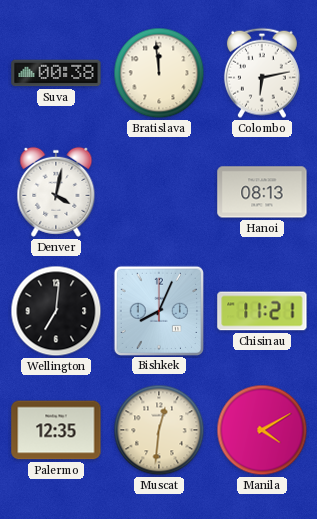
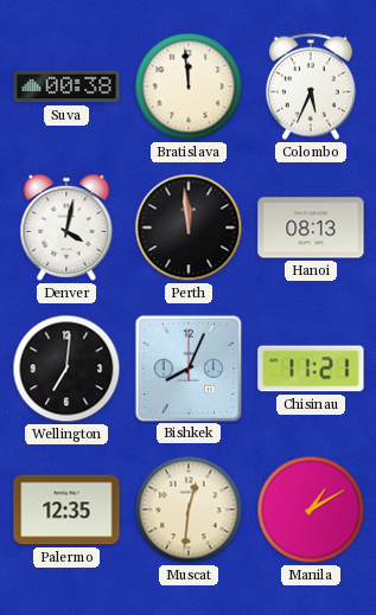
Colombo: 6:13 -> 5:34 (311, 87)
Perth: none -> 11:59 (189, 228)
Manila: 4:10 -> 1:10 (311, 510)
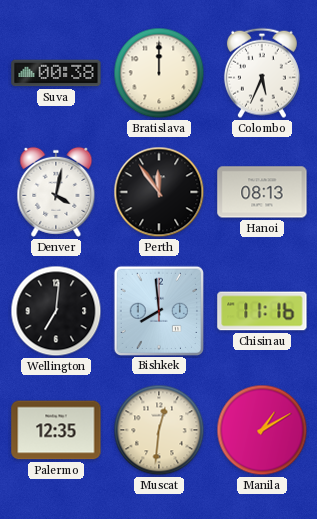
Bratislava: 11:59 -> 12:00 (159, 73)
Perth: 11:59 -> 11:54 (159, 192)
Bishkek: 8:04 -> 7:59 (158, 310)
Chisinau: 11:21 -> 11:16 (262, 311)
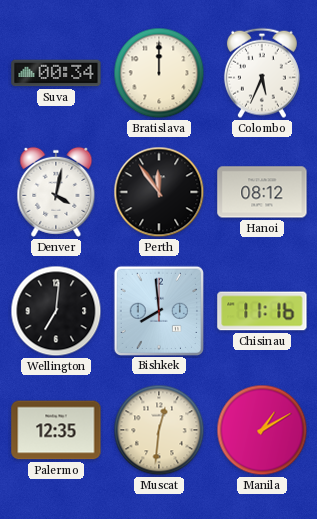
Suva: 00:38 -> 00:34 (56, 73)
Hanoi: 08:13 -> 08:12 (262, 192)
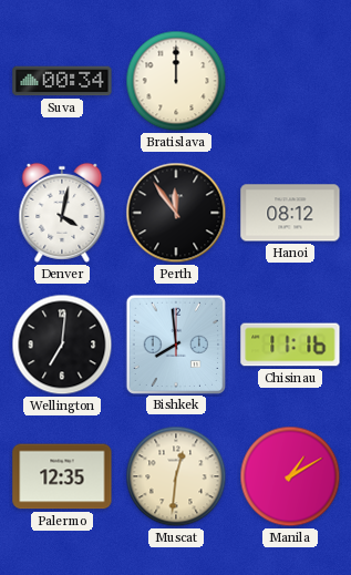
Colombo: 5:34 -> none (262, 73)
